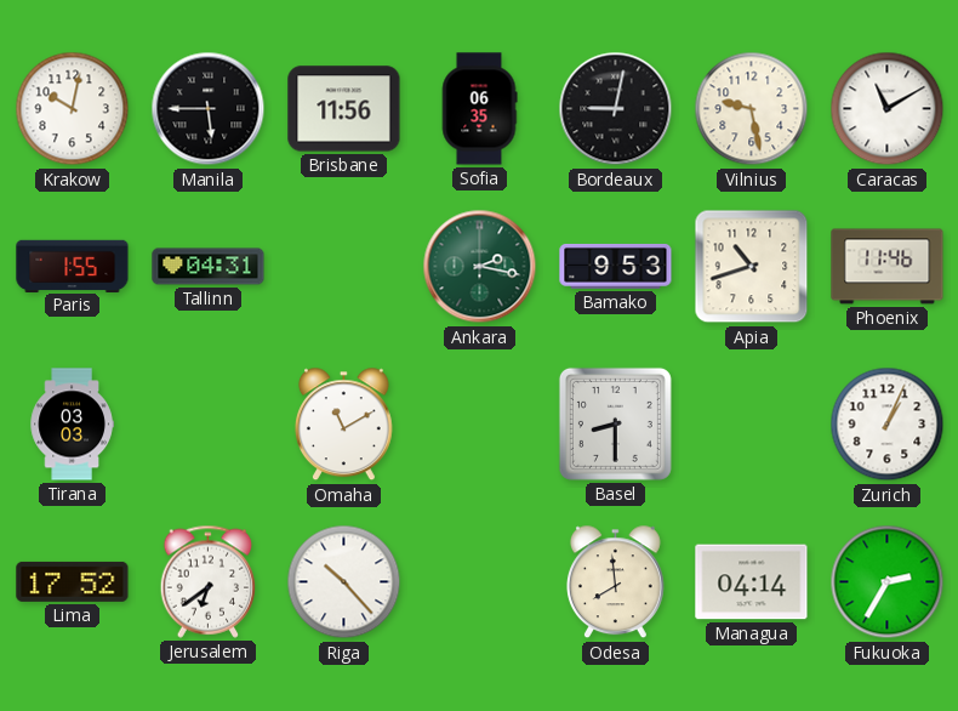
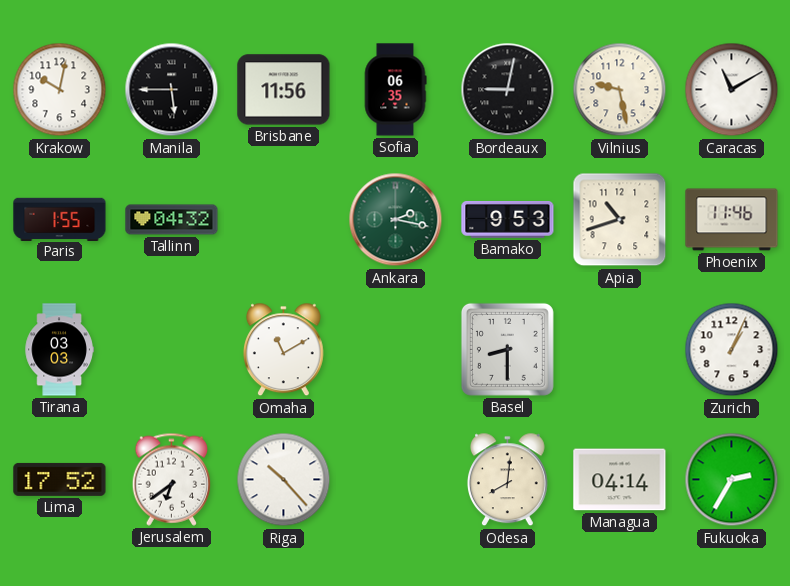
Tallinn: 04:31 -> 04:32 (172, 220)
Odesa: 7:59 -> 8:01 (507, 480)
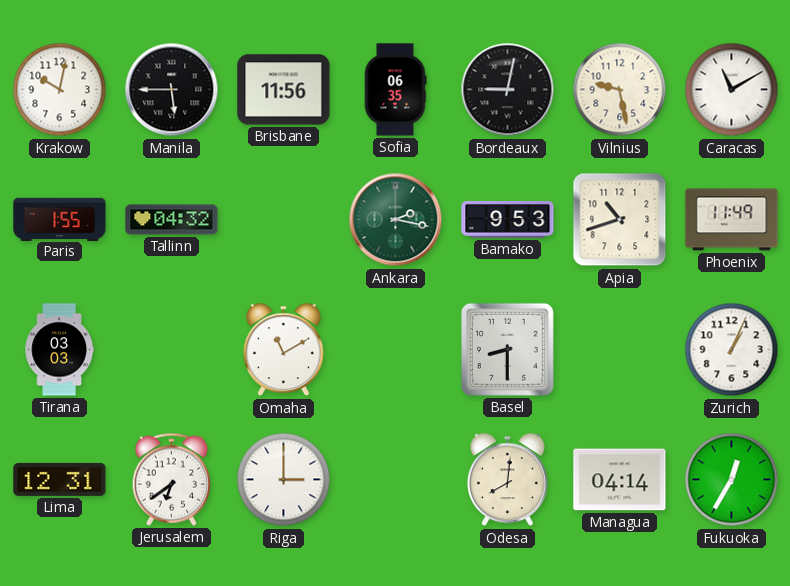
Phoenix: 11:46 -> 11:49 (732, 220)
Lima: 17:52 -> 12:31 (60, 479)
Riga: 10:23 -> 3:00 (284, 480)
Fukuoka: 2:35 -> 12:35 (732, 480)
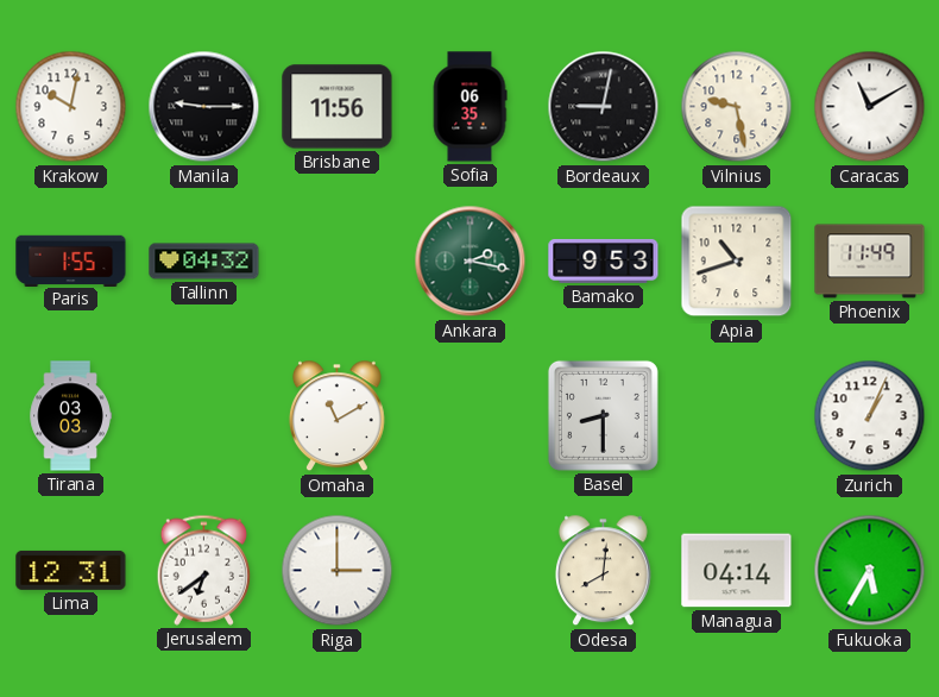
Manila: 5:45 -> 9:15 (204, 107)
Fukuoka: 12:35 -> 5:35 (870, 571)
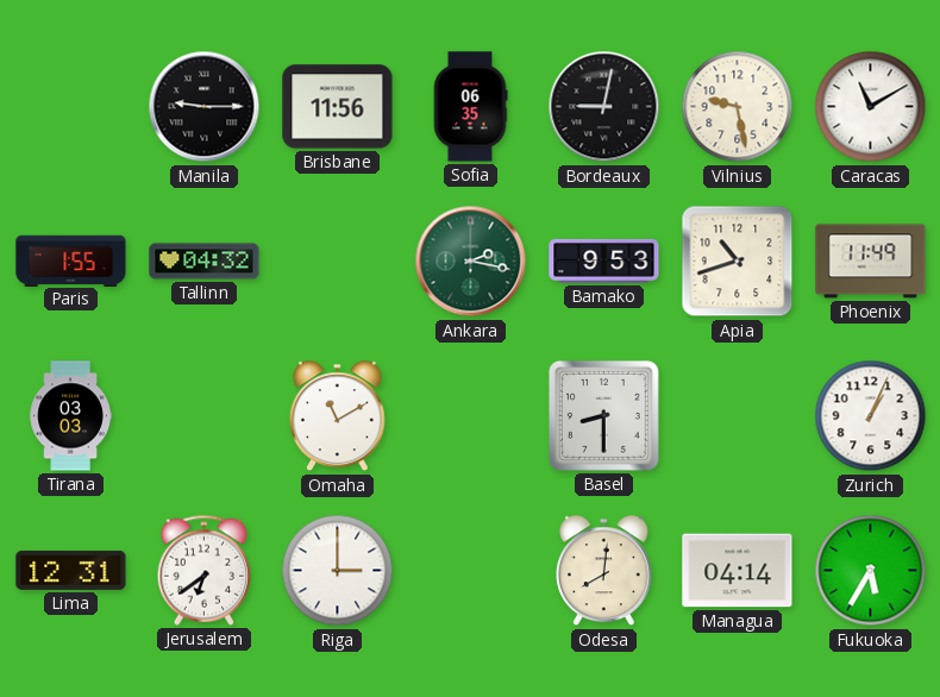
Krakow: 10:02 -> none (71, 107)
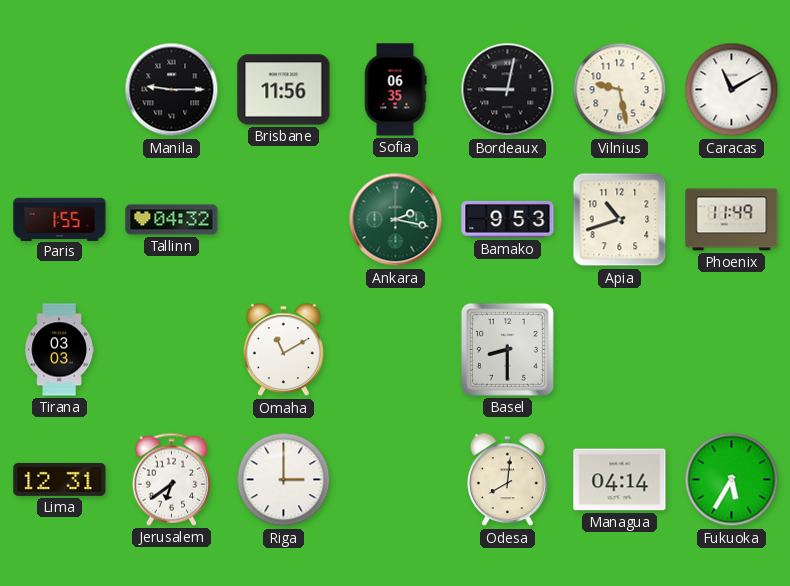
Zurich: 1:04 -> none (871, 416)
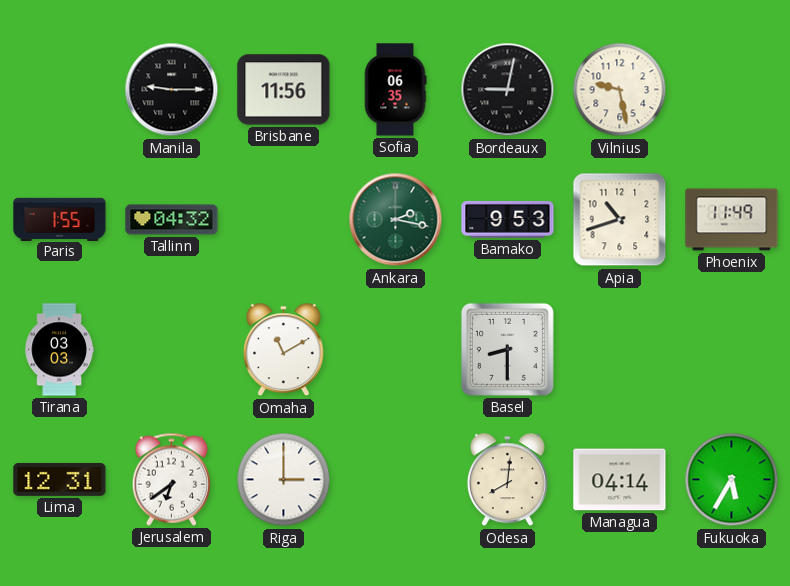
Caracas: 11:10 -> none (732, 90)
